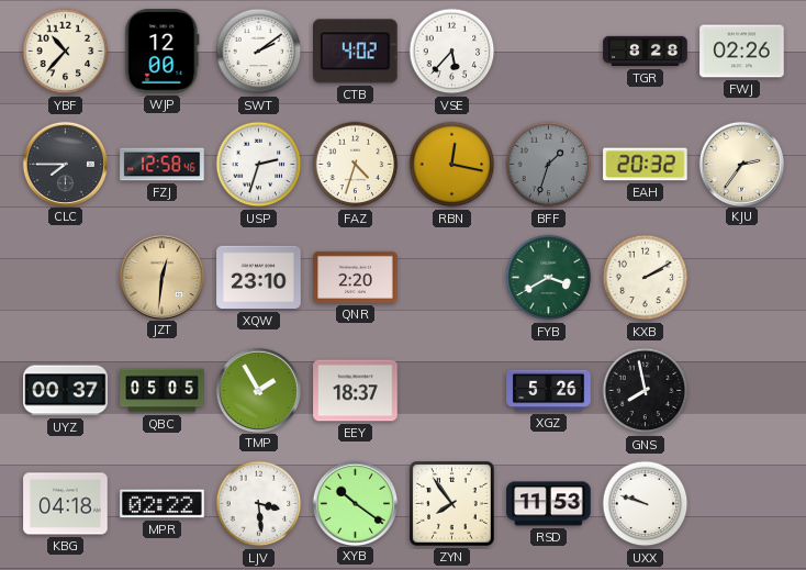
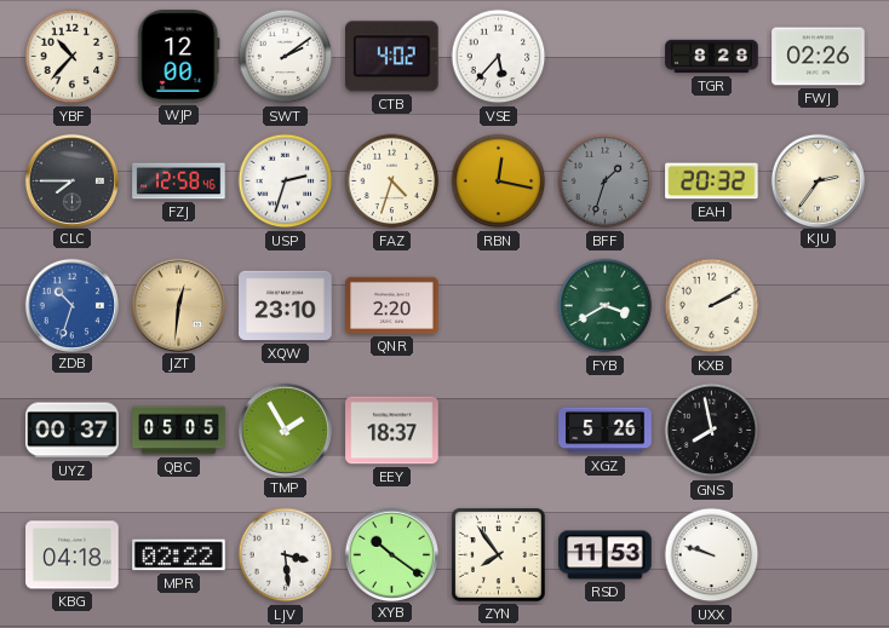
ZDB: none -> 10:33 (71, 305)
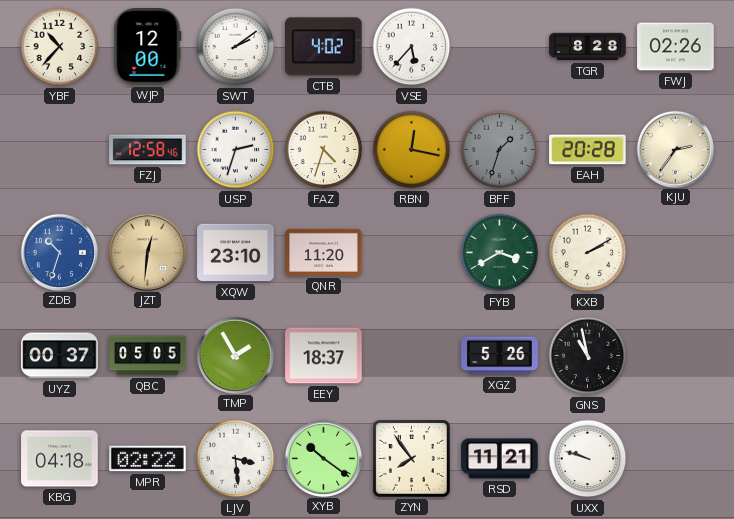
CLC: 7:45 -> none (71, 180)
EAH: 20:32 -> 20:28 (588, 150)
QNR: 2:20 -> 11:20 (324, 252)
GNS: 7:58 -> 10:58 (588, 356)
RSD: 11:53 -> 11:21 (500, 459)
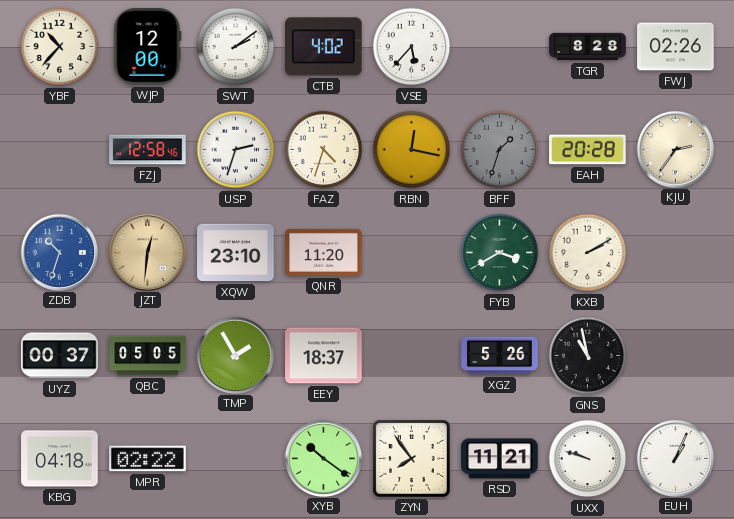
LJV: 3:29 -> none (236, 459)
EUH: none -> 1:04 (675, 458)
